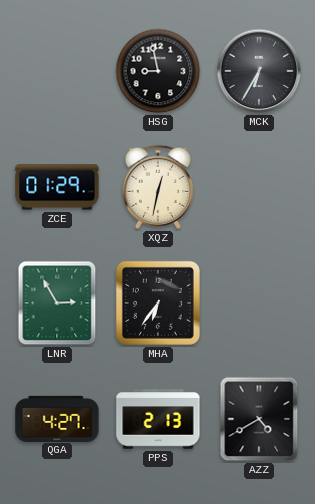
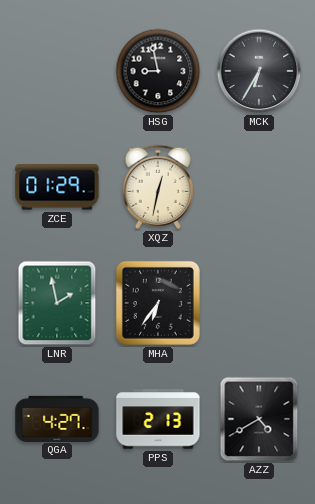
LNR: 2:55 -> 1:58 (57, 303)
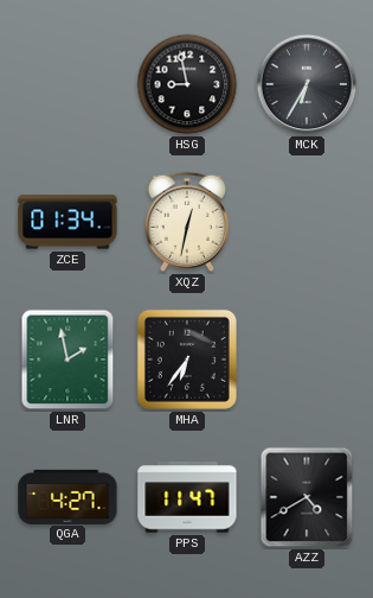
ZCE: 01:29 -> 01:34 (67, 222)
PPS: 2:13 -> 11:47 (187, 497)
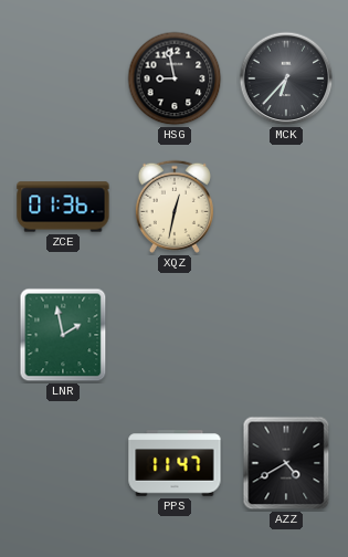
MCK: 6:35 -> 6:37 (286, 78)
ZCE: 01:34 -> 01:36 (63, 207)
MHA: 6:36 -> none (187, 360)
QGA: 4:27 -> none (67, 496)
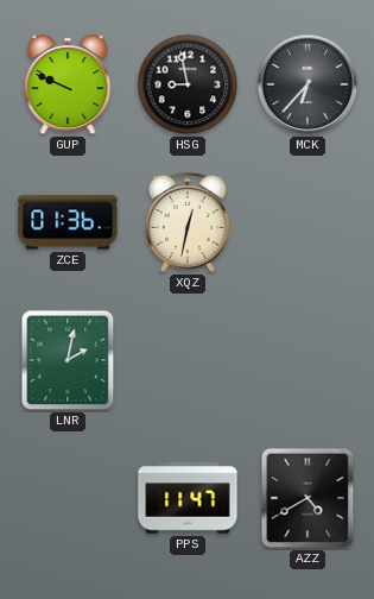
GUP: none -> 9:49 (68, 86)
LNR: 1:58 -> 2:02 (68, 360)
